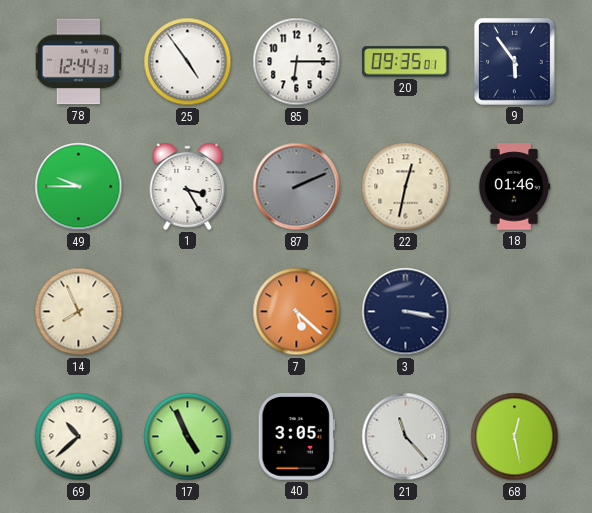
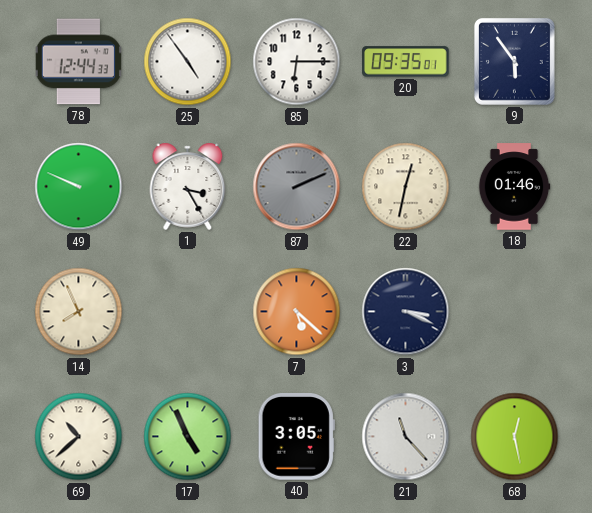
49: 9:45 -> 9:49 (79, 187)
3: 3:17 -> 3:19 (406, 312)
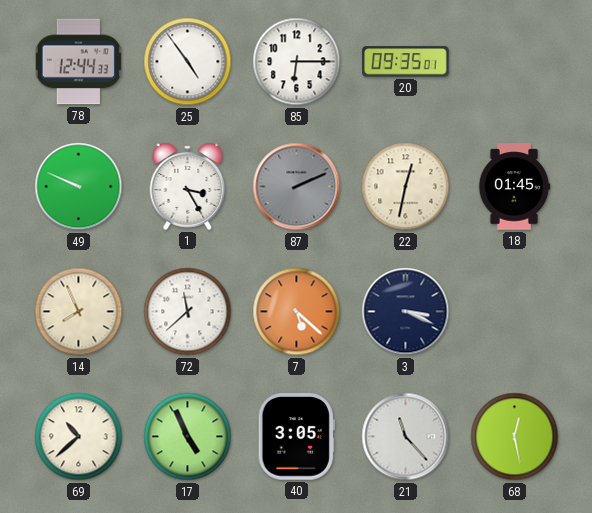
9: 5:54 -> none (514, 61)
18: 01:46 -> 01:45 (514, 187)
72: none -> 11:38 (188, 312)
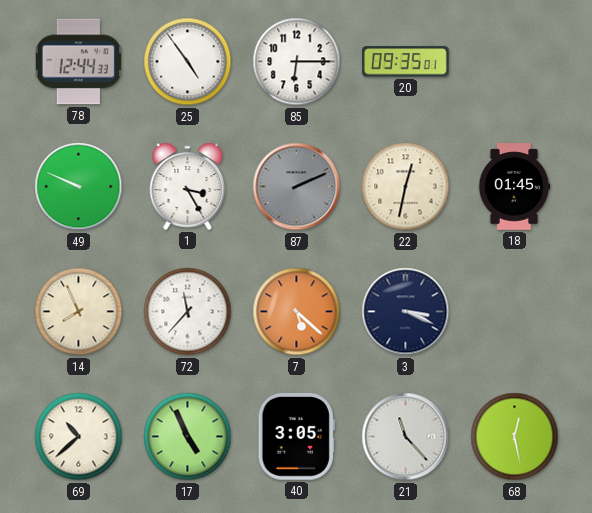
72: 11:38 -> 11:37 (188, 312)
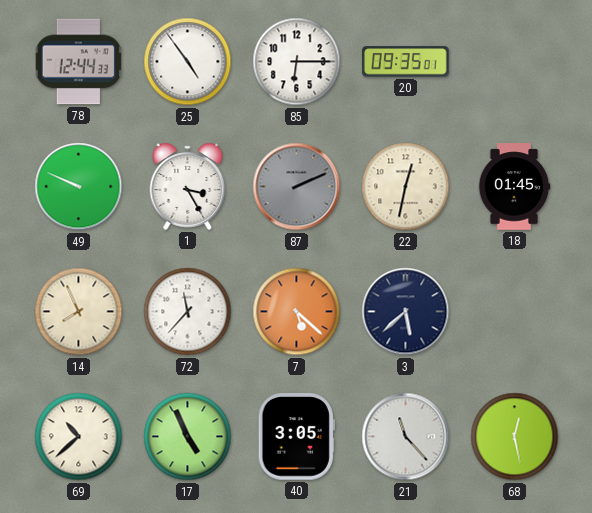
3: 3:19 -> 5:38 (406, 312)
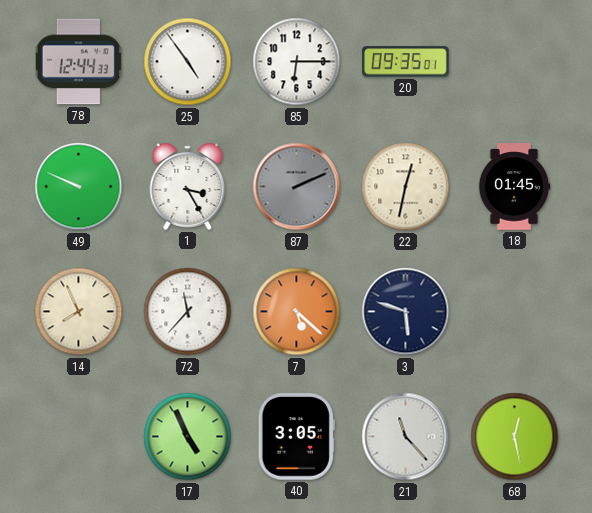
3: 5:38 -> 5:48 (406, 312)
69: 10:38 -> none (79, 437)
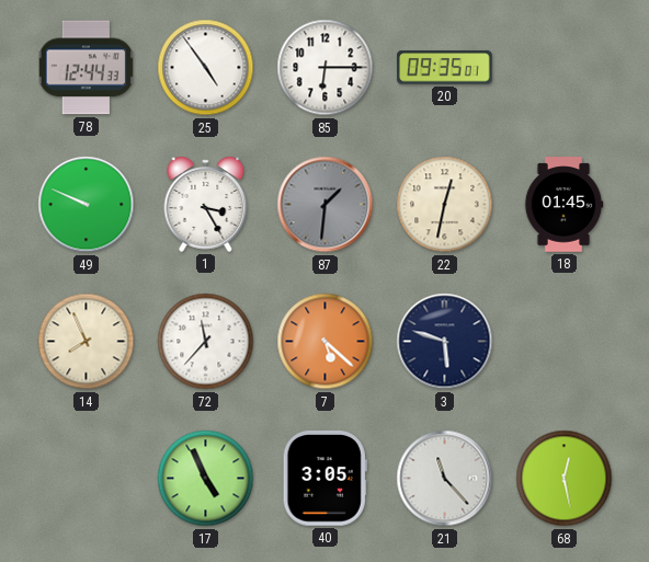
87: 2:11 -> 1:31 (326, 205)
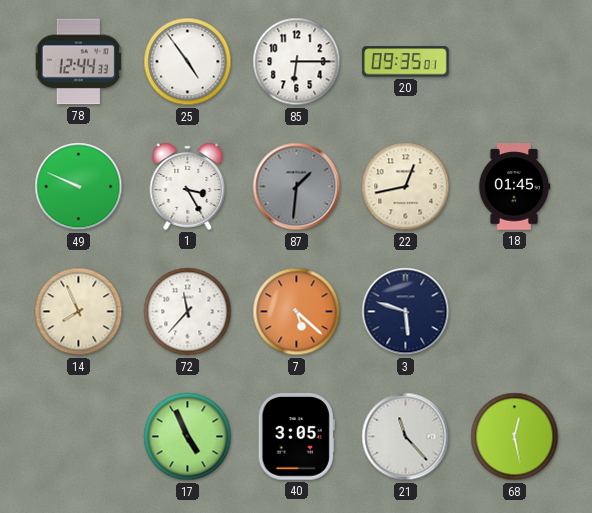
22: 12:32 -> 12:43 (406, 187)
